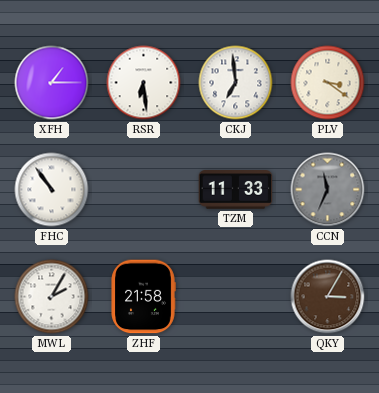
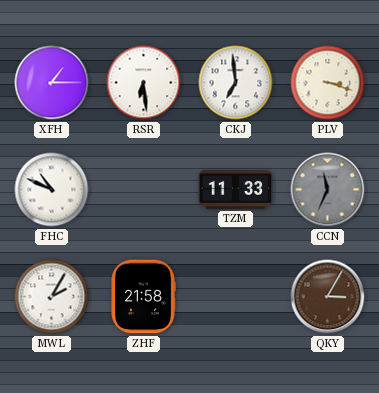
PLV: 3:21 -> 3:18 (328, 83)
FHC: 10:54 -> 10:49 (52, 190)
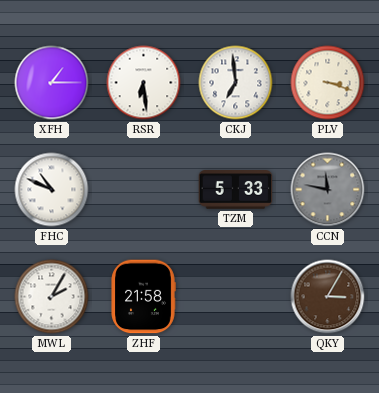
TZM: 11:33 -> 5:33 (236, 190)
CCN: 11:34 -> 11:47 (328, 190)
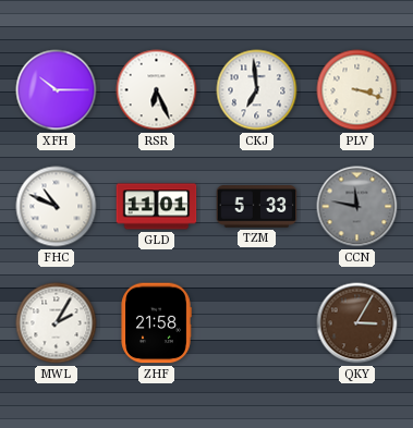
XFH: 1:15 -> 10:15 (57, 90)
RSR: 6:29 -> 6:26 (157, 90)
GLD: none -> 11:01 (157, 207)
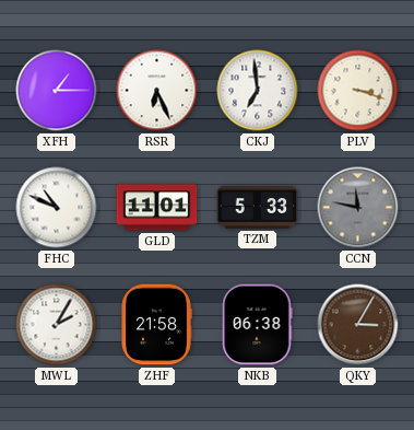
XFH: 10:15 -> 1:15 (57, 91)
NKB: none -> 06:38 (257, 325)
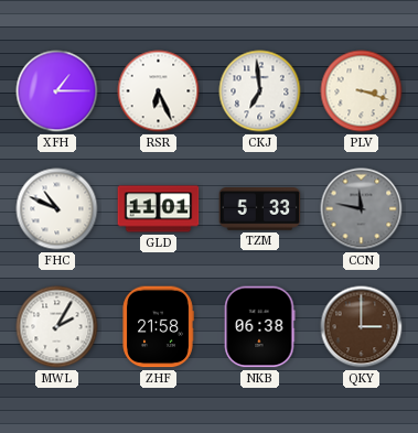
QKY: 3:05 -> 3:00 (362, 327)
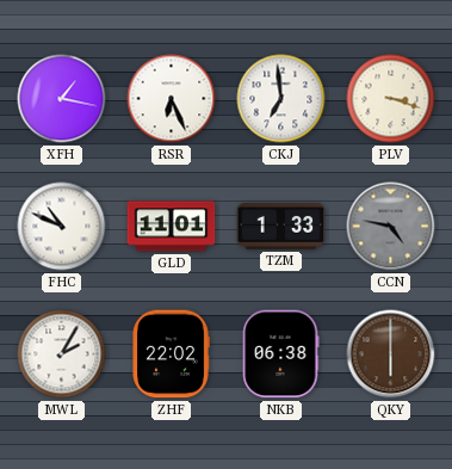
XFH: 1:15 -> 1:17 (62, 99)
TZM: 5:33 -> 1:33 (281, 227)
CCN: 11:47 -> 4:47 (391, 227)
ZHF: 21:58 -> 22:02 (171, 354)
QKY: 3:00 -> 6:00 (391, 354)
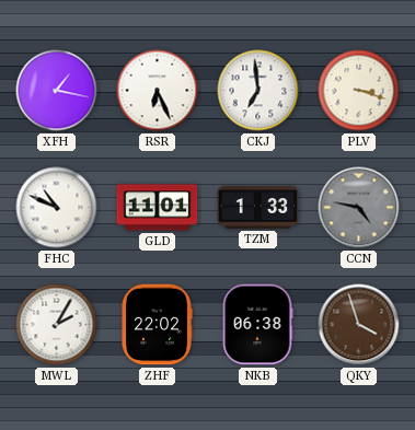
QKY: 6:00 -> 3:57 (359, 325)
